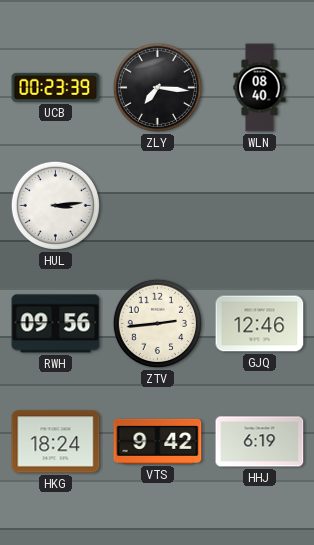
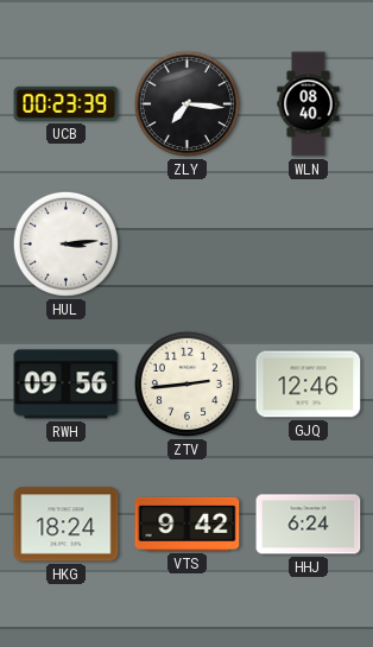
HHJ: 6:19 -> 6:24 (309, 525)
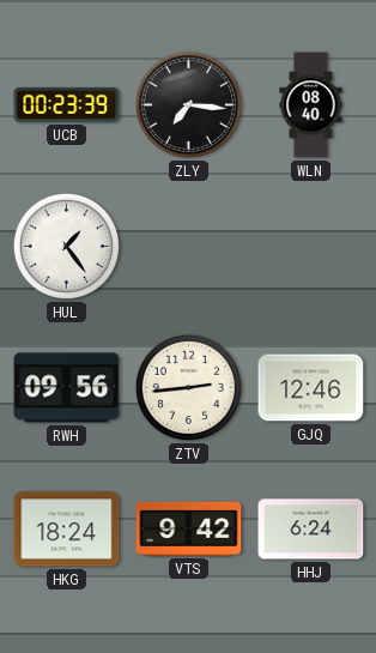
HUL: 3:14 -> 1:24 (66, 246)
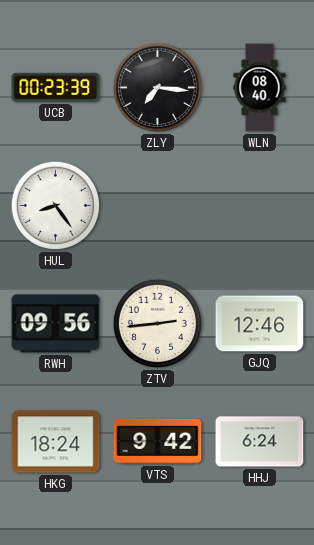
HUL: 1:24 -> 8:24 (55, 205)
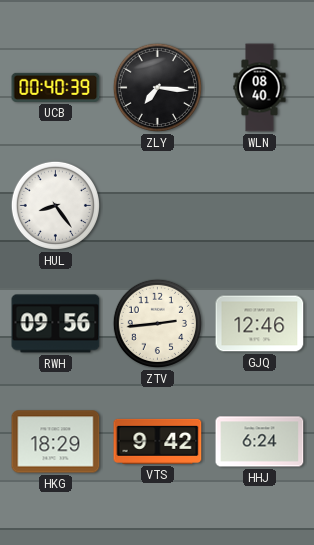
UCB: 00:23 -> 00:40 (56, 87)
HKG: 18:24 -> 18:29 (56, 442)
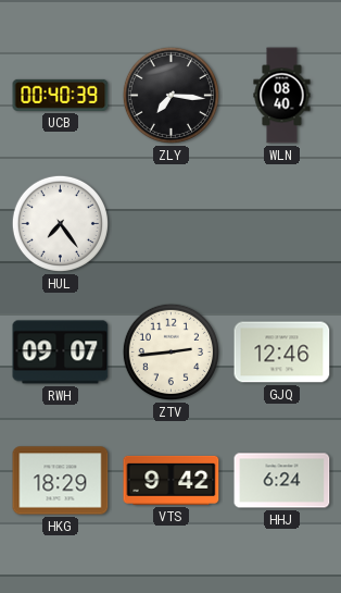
HUL: 8:24 -> 7:24 (60, 223)
RWH: 09:56 -> 09:07 (61, 353)
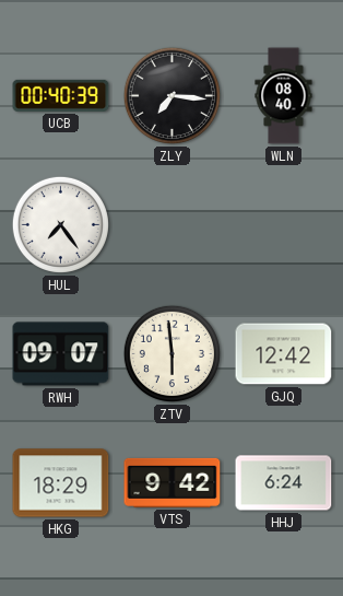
ZTV: 2:44 -> 5:59 (171, 353)
GJQ: 12:46 -> 12:42 (284, 354)
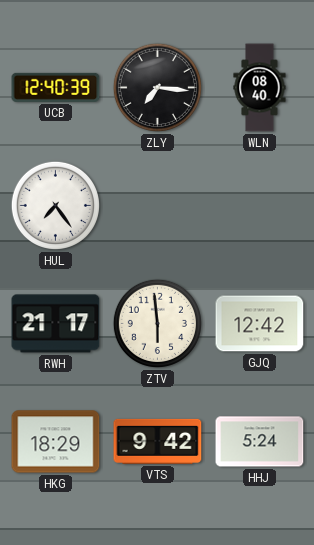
UCB: 00:40 -> 12:40 (56, 87)
RWH: 09:07 -> 21:17 (56, 324)
HHJ: 6:24 -> 5:24 (260, 442)
